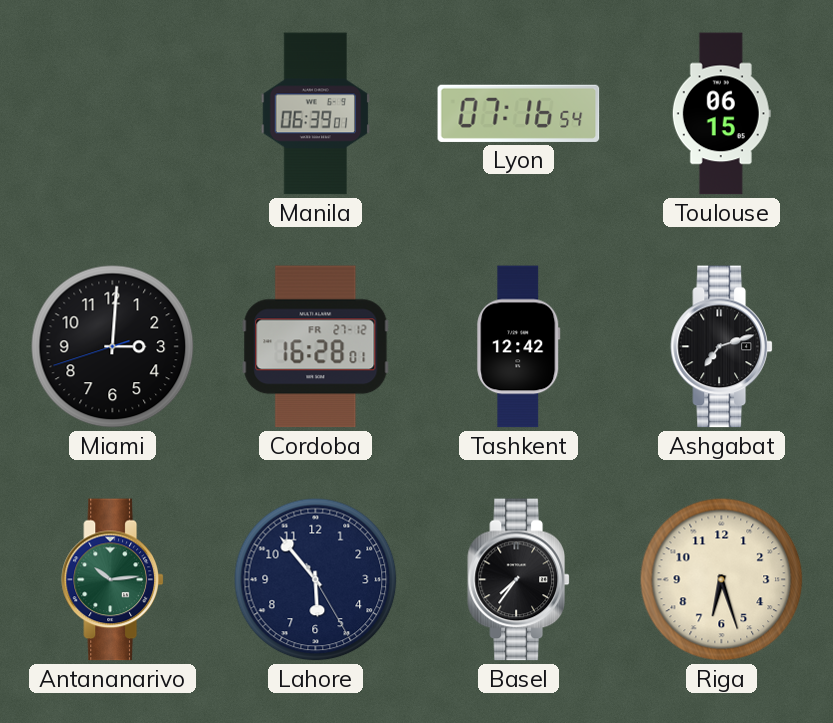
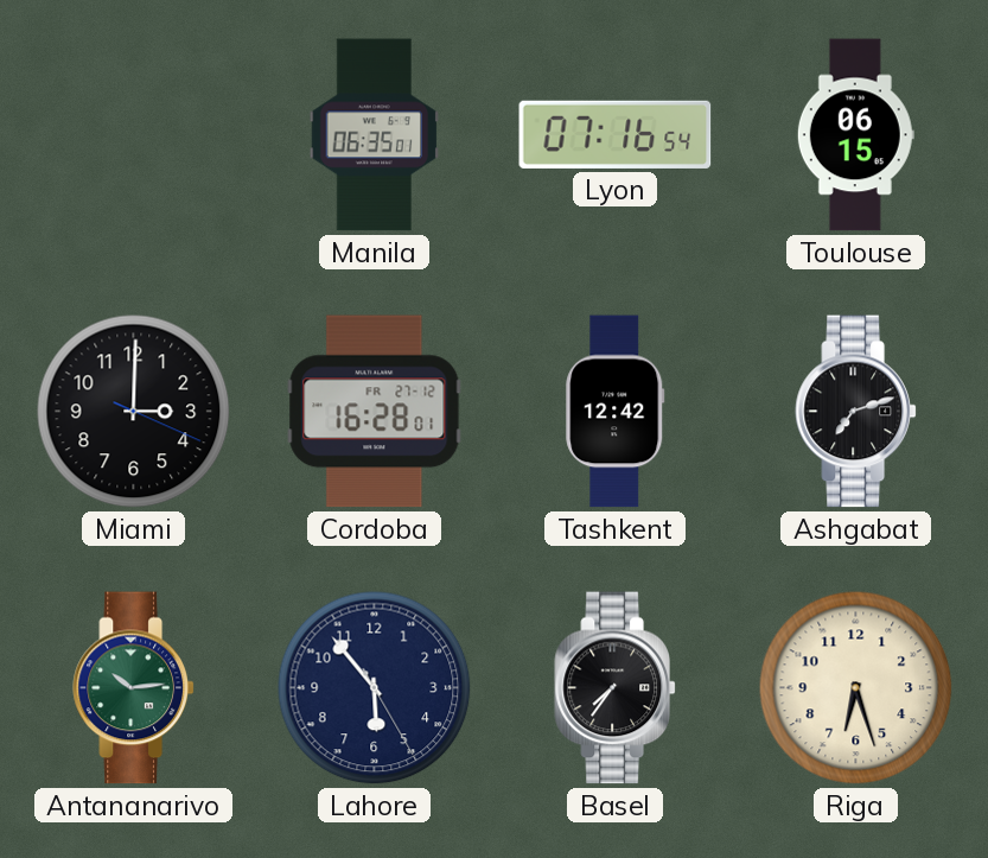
Manila: 06:39 -> 06:35 (375, 135)
Miami: 3:00:42 -> 3:00:19 (134, 412)
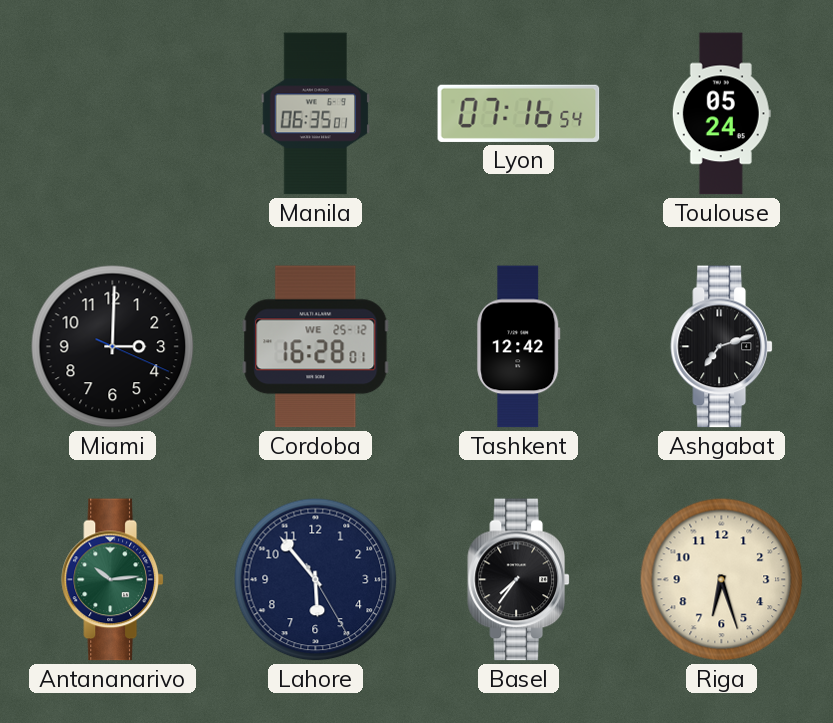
Toulouse: 06:15 -> 05:24 (721, 114)
Cordoba date: FR 27-12 -> WE 25-12 (316, 347)
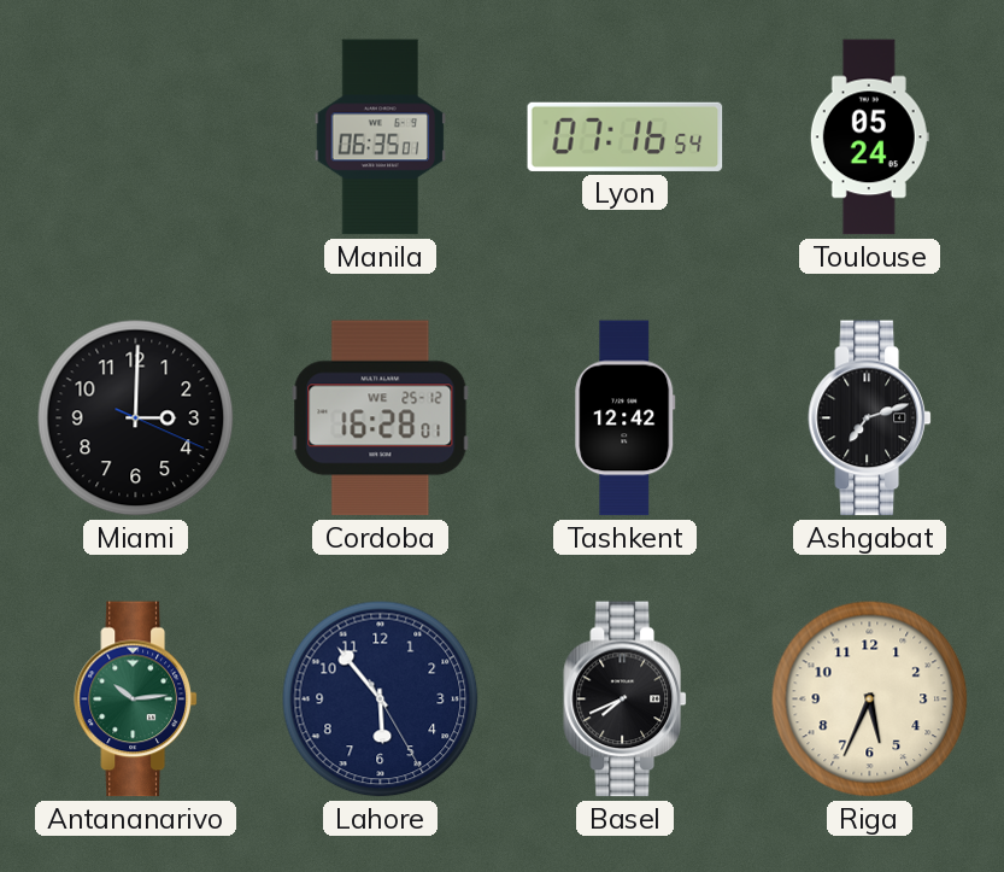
Basel: 7:36 -> 7:41 (626, 700)
Riga: 6:27 -> 5:34 (870, 700)
